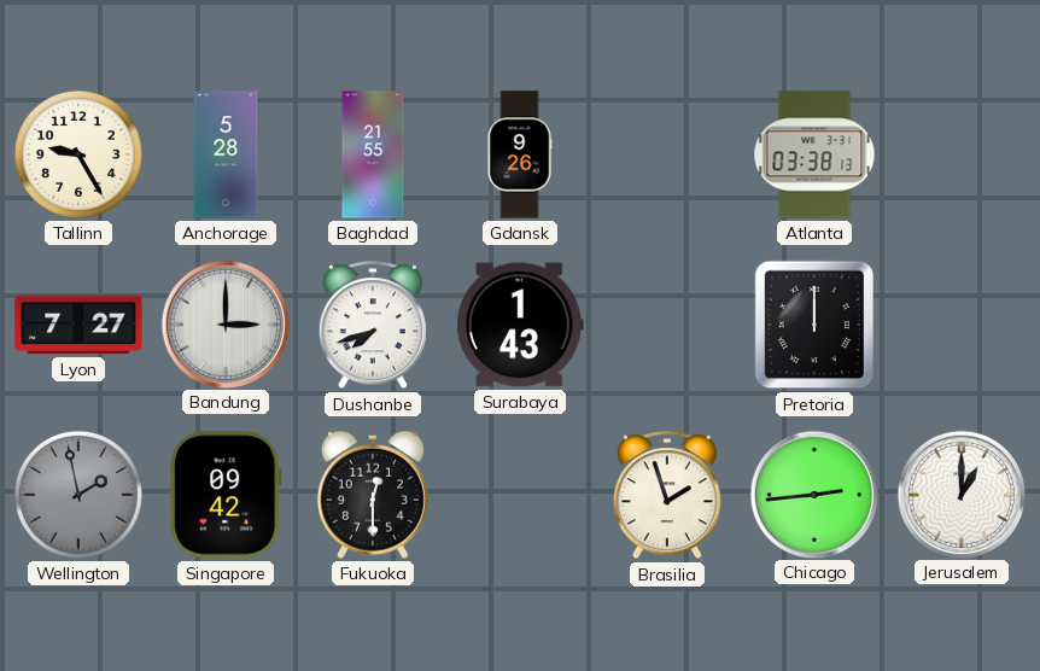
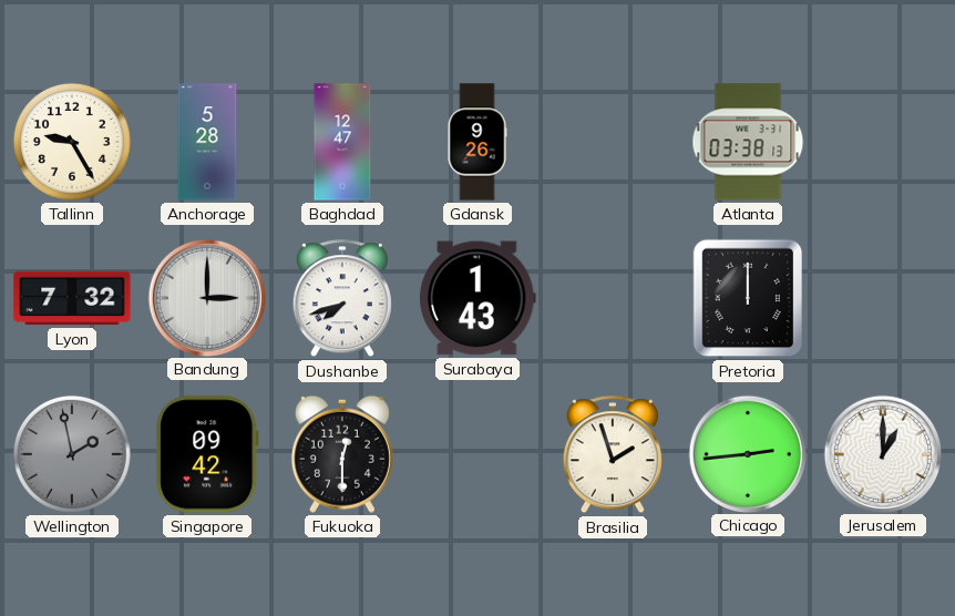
Baghdad: 21:55 -> 12:47 (342, 142)
Lyon: 7:27 -> 7:32 (72, 298)
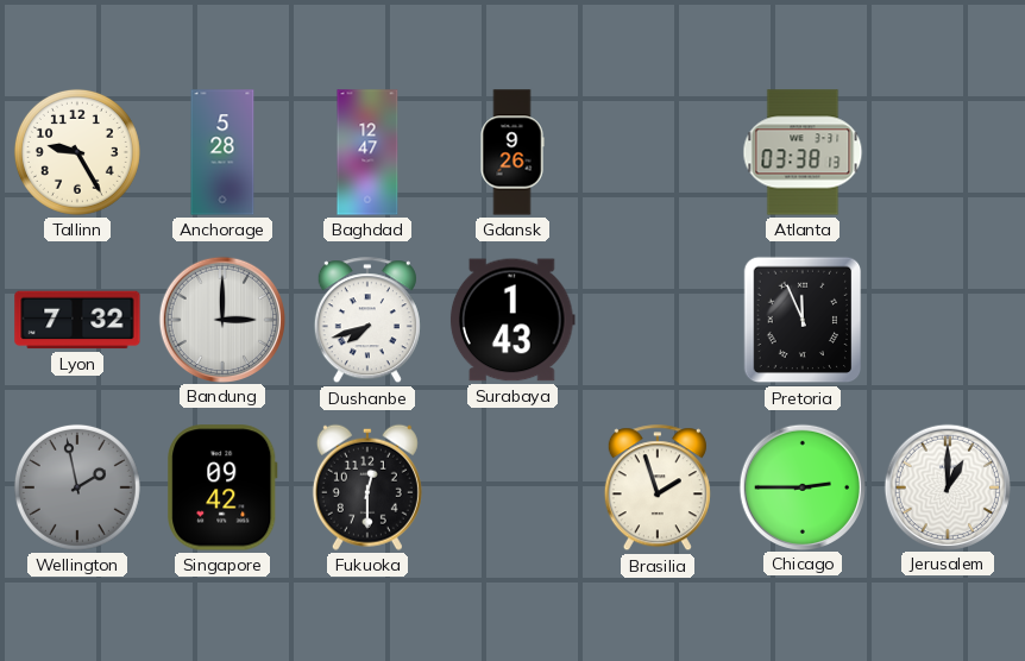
Pretoria: 12:00 -> 11:56 (803, 320)
Chicago: 2:44 -> 2:45 (801, 486)
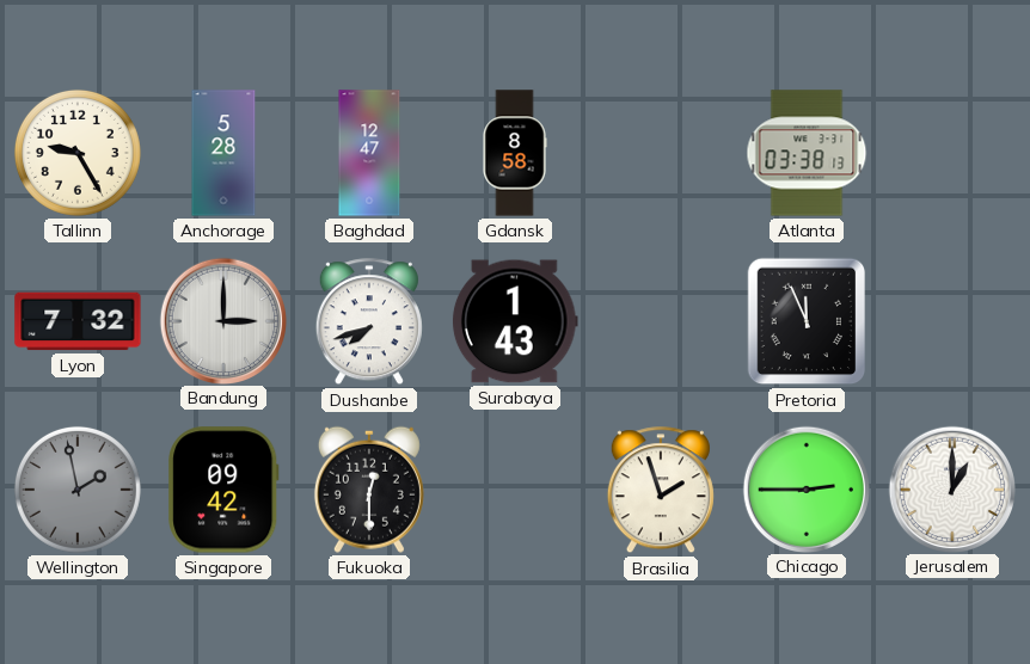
Gdansk: 9:26 -> 8:58 (515, 153)
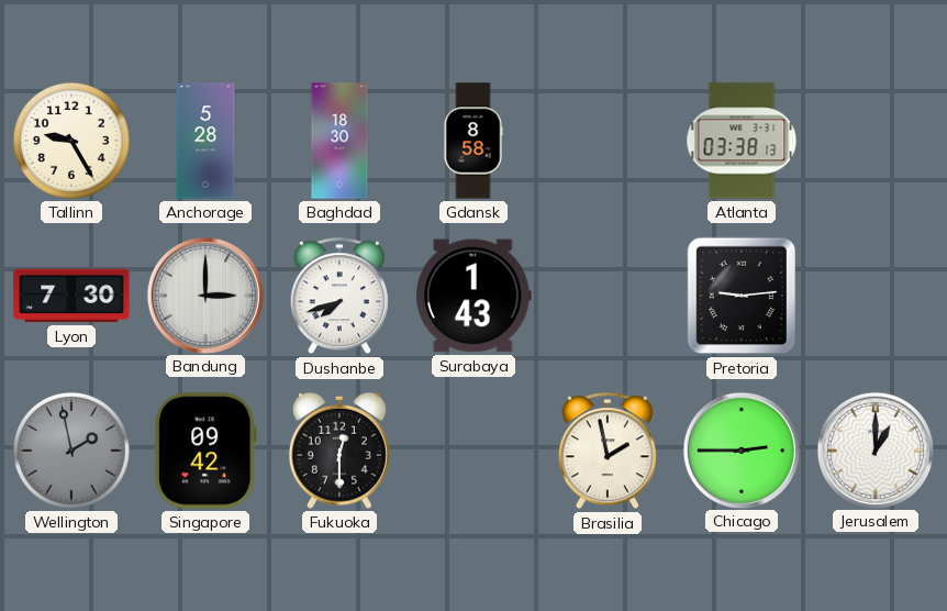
Baghdad: 12:47 -> 18:30 (339, 141)
Lyon: 7:32 -> 7:30 (71, 296)
Pretoria: 11:56 -> 9:14 (742, 296)
Brasilia: 1:57 -> 1:58 (608, 452)
